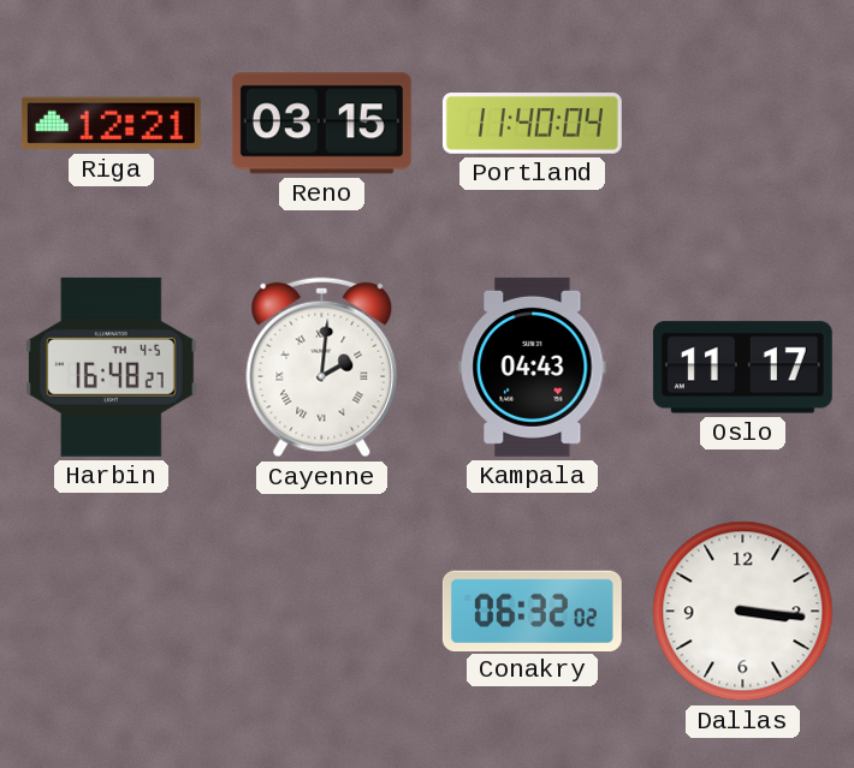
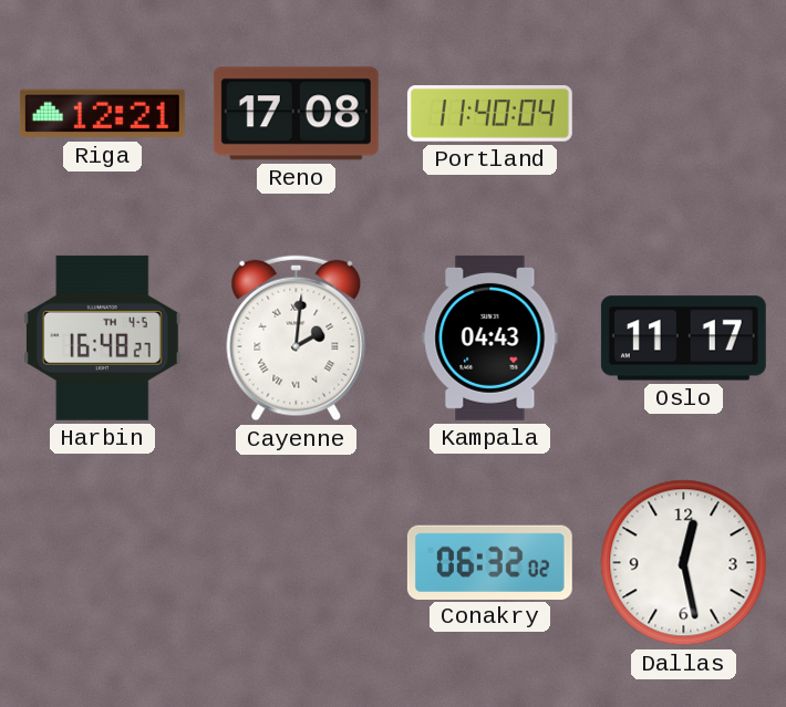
Reno: 03:15 -> 17:08 (296, 114)
Dallas: 3:16 -> 12:28 (684, 563)
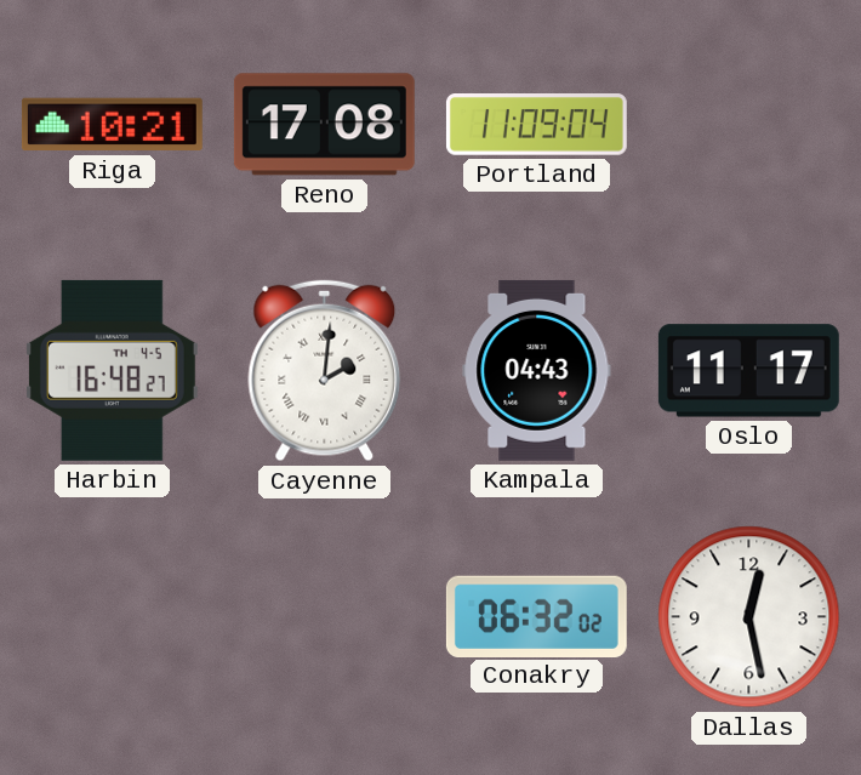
Riga: 12:21 -> 10:21 (112, 125)
Portland: 11:40 -> 11:09 (536, 125)
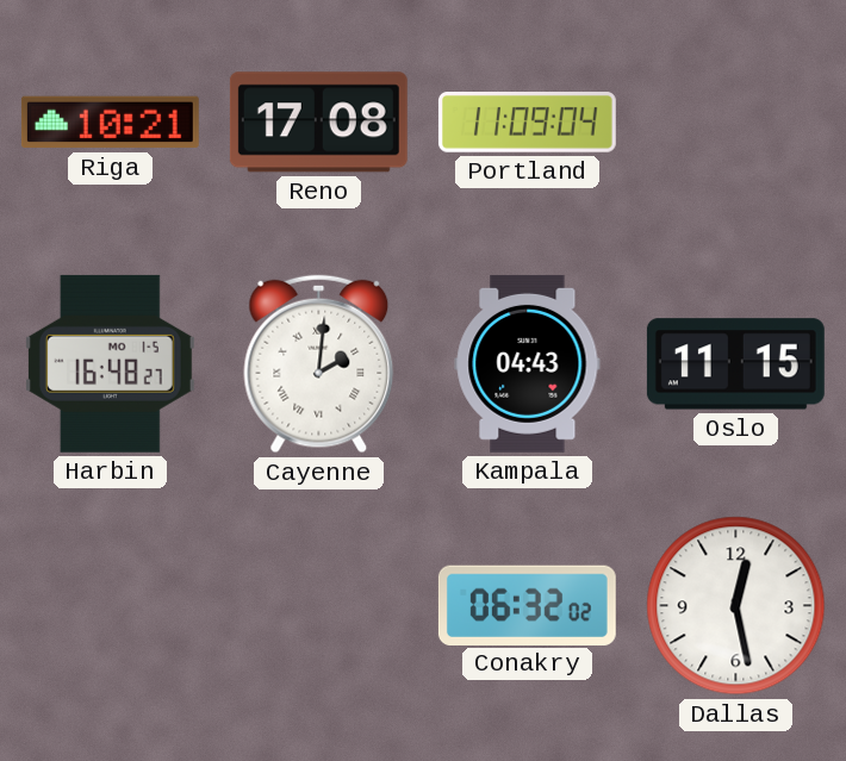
Harbin date: TH 4-5 -> MO 1-5 (110, 363)
Oslo: 11:17 -> 11:15 (735, 364)
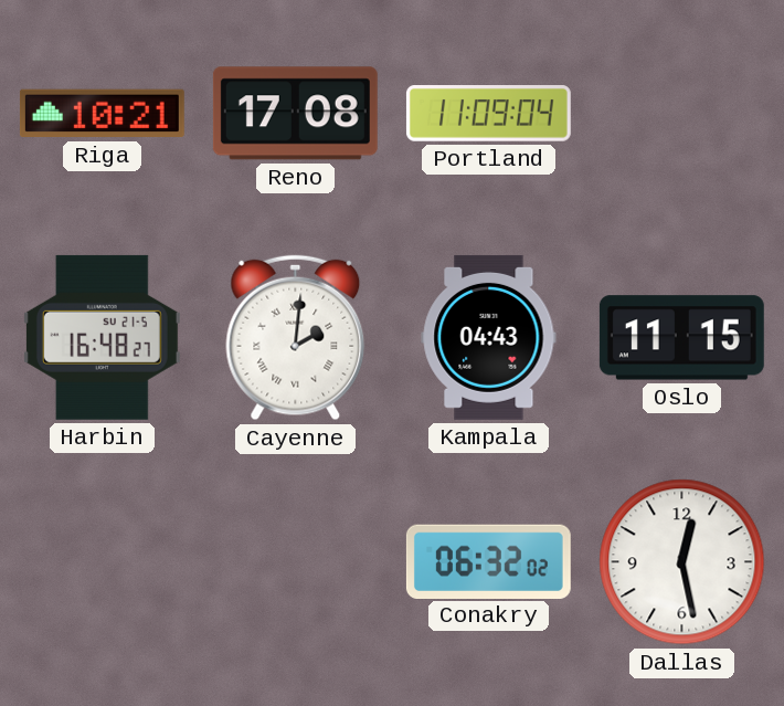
Harbin date: MO 1-5 -> SU 21-5 (102, 337)
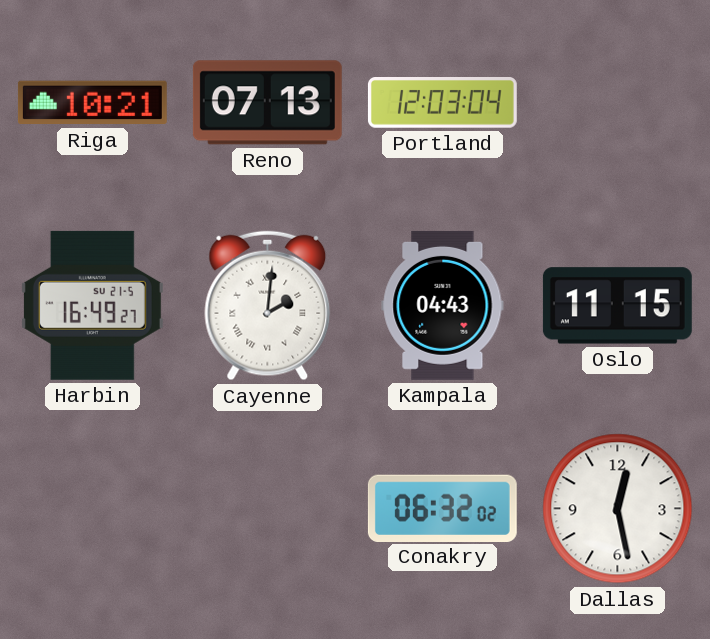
Reno: 17:08 -> 07:13 (267, 103)
Portland: 11:09 -> 12:03 (442, 103)
Harbin: 16:48 -> 16:49 (92, 305)
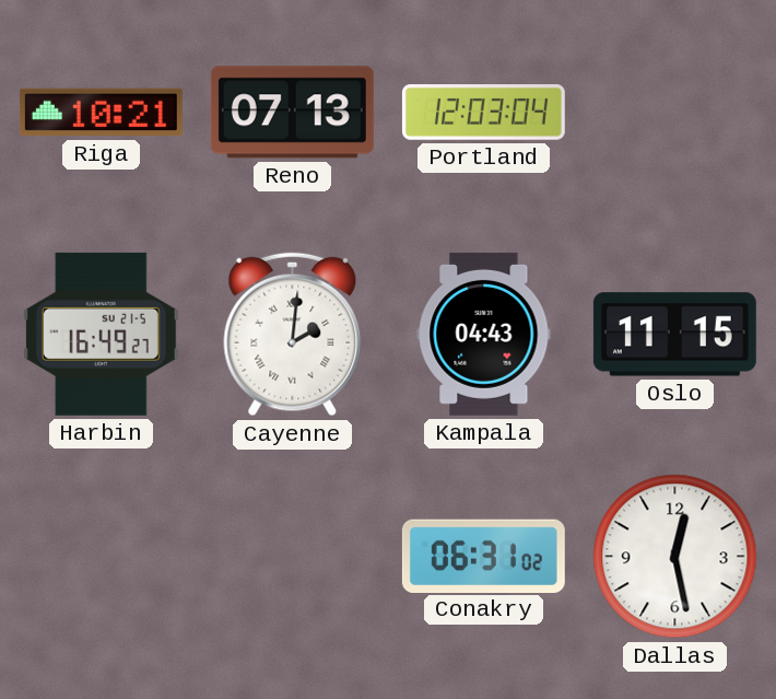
Conakry: 06:32 -> 06:31 (483, 556)
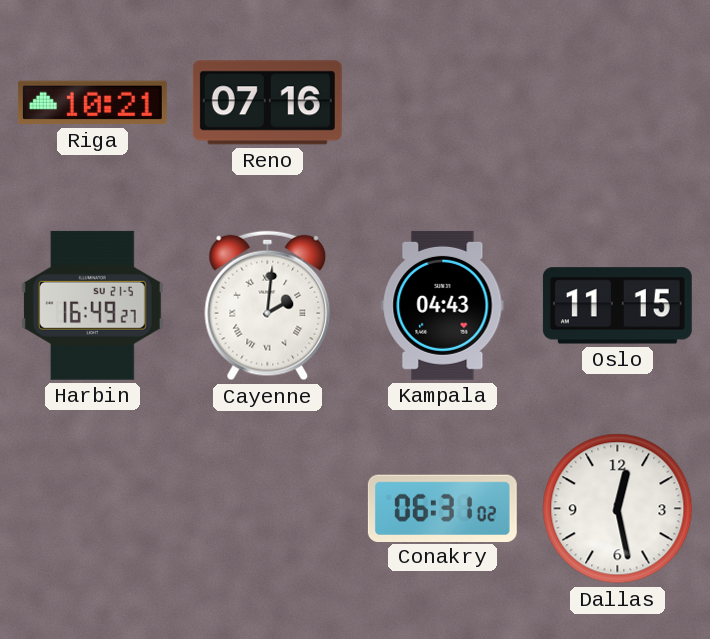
Reno: 07:13 -> 07:16 (267, 103)
Portland: 12:03 -> none (483, 113)
